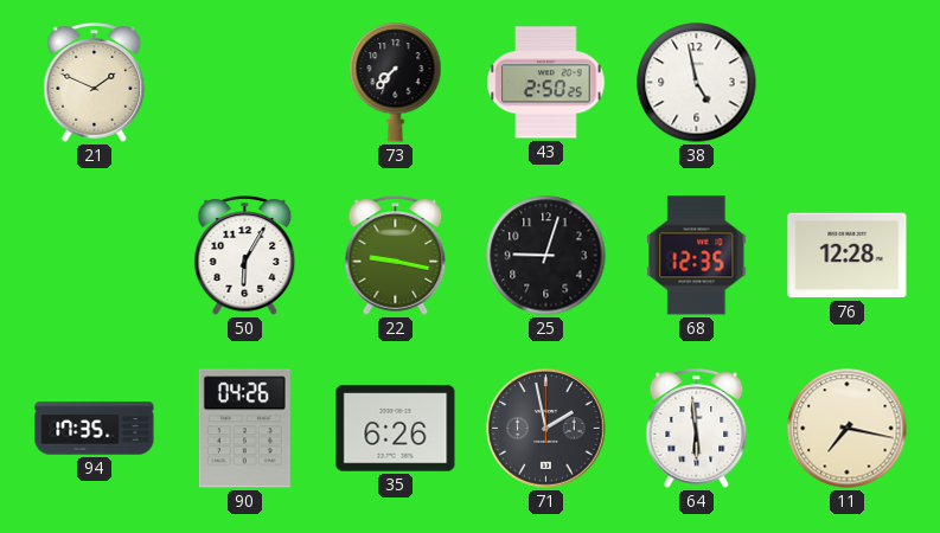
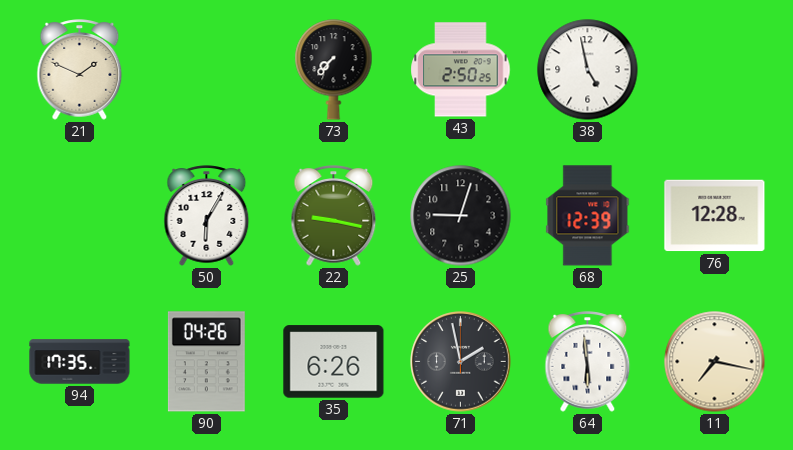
68: 12:35 -> 12:39 (588, 216)
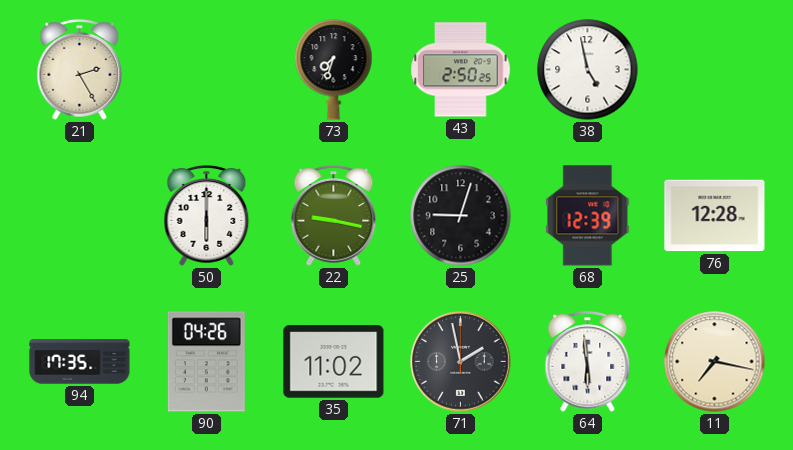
21: 1:49 -> 2:25 (80, 70)
73: 7:37 -> 7:33 (334, 70)
50: 6:05 -> 6:00 (207, 216)
35: 6:26 -> 11:02 (334, 362)
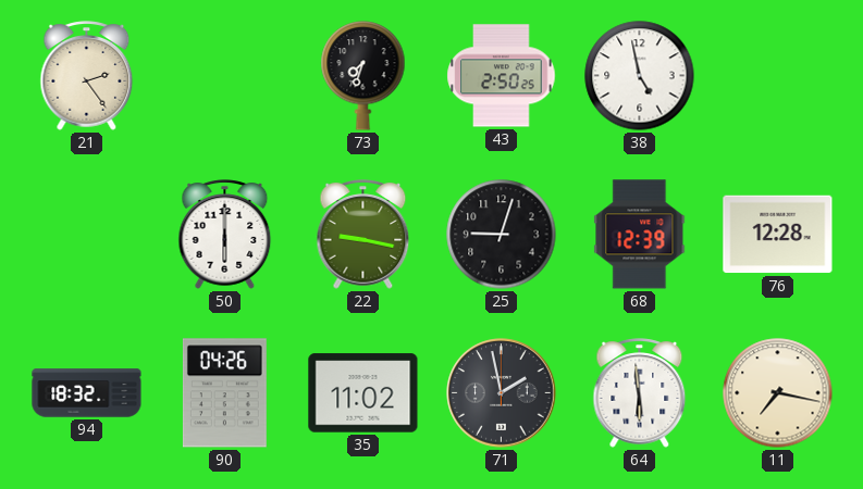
21: 2:25 -> 2:24 (87, 76)
94: 17:35 -> 18:32 (87, 393)
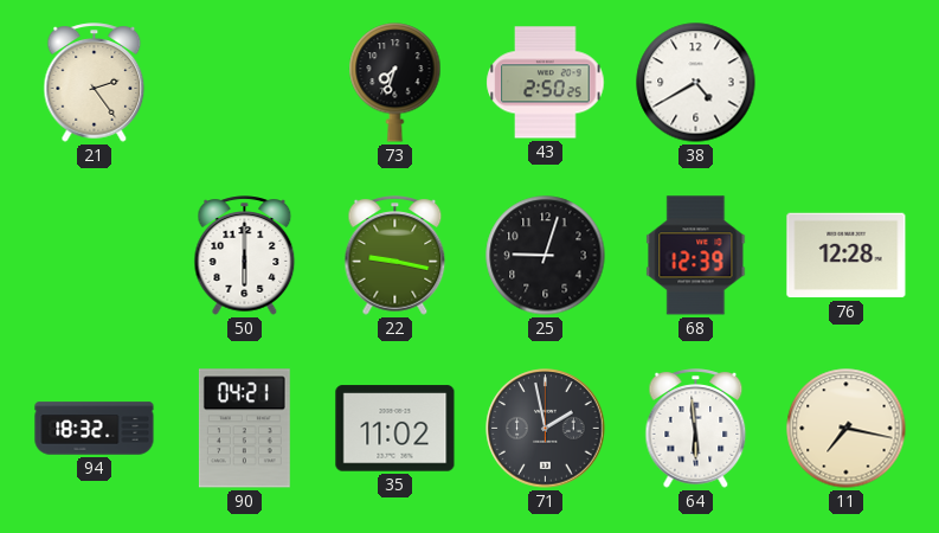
38: 4:58 -> 4:40 (696, 83)
90: 04:26 -> 04:21 (244, 429)
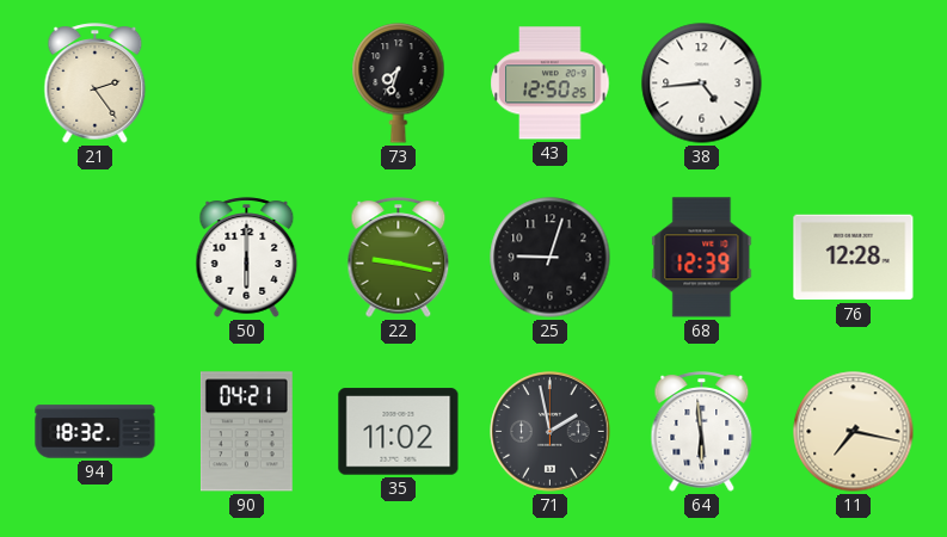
43: 2:50 -> 12:50 (551, 84)
38: 4:40 -> 4:44 (702, 84)
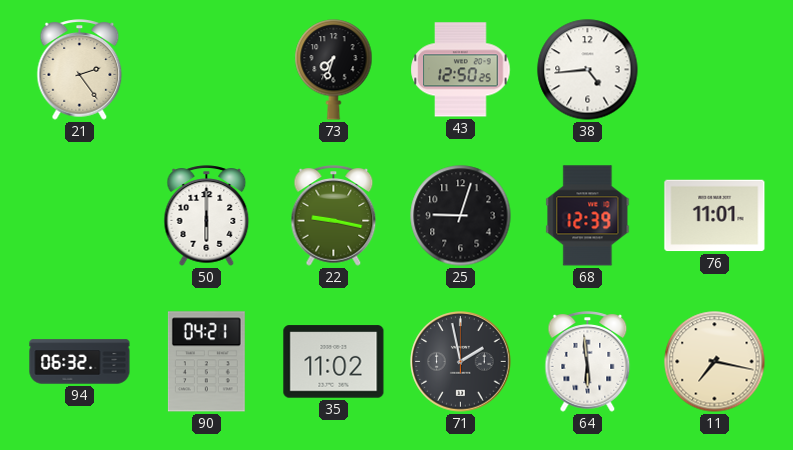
76: 12:28 -> 11:01 (715, 216)
94: 18:32 -> 06:32 (80, 362)
